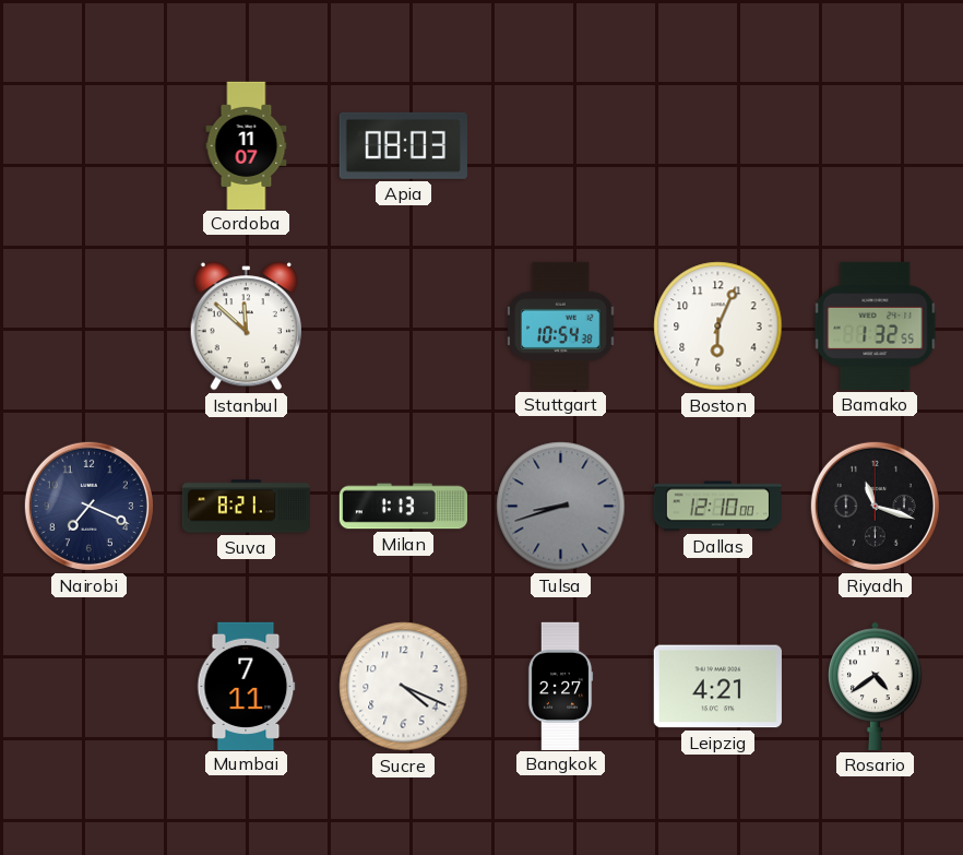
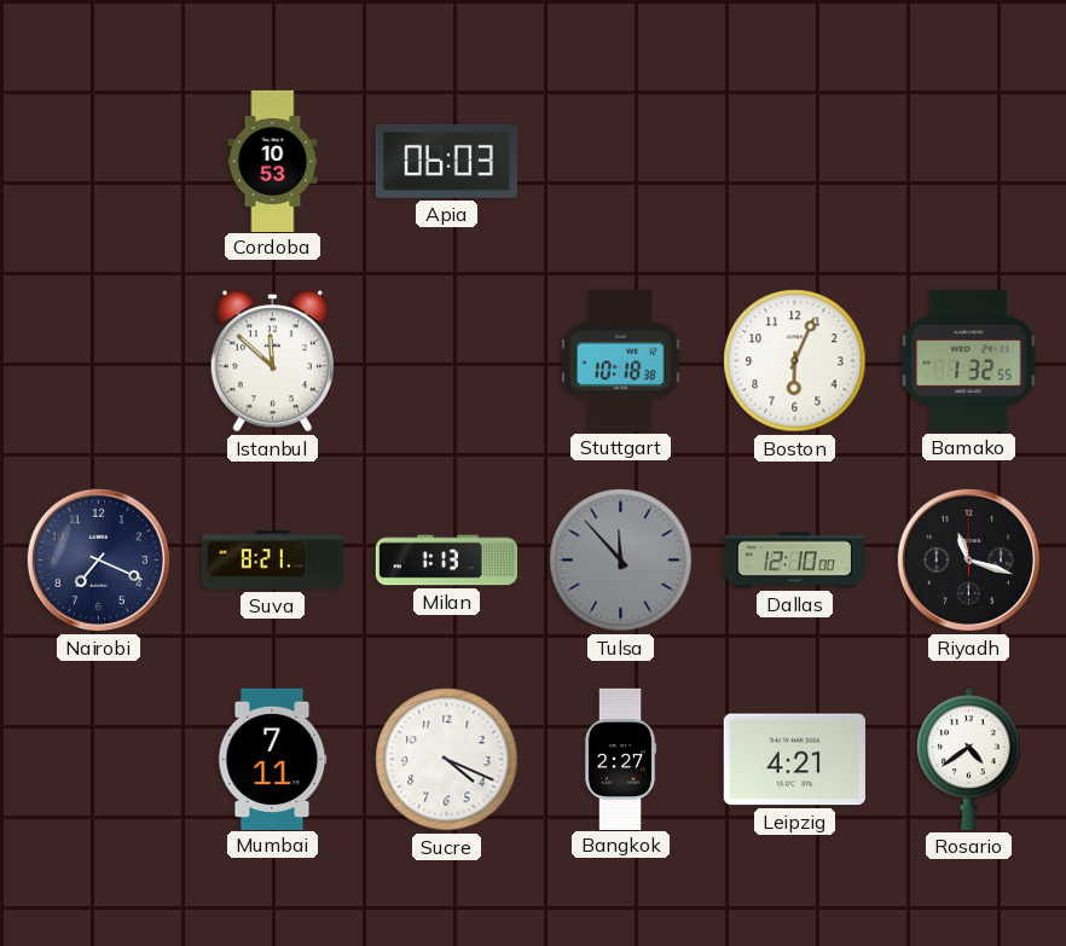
Cordoba: 11:07 -> 10:53 (273, 161)
Apia: 08:03 -> 06:03 (446, 161)
Stuttgart: 10:54 -> 10:18 (621, 360)
Tulsa: 8:42 -> 11:53 (621, 561)
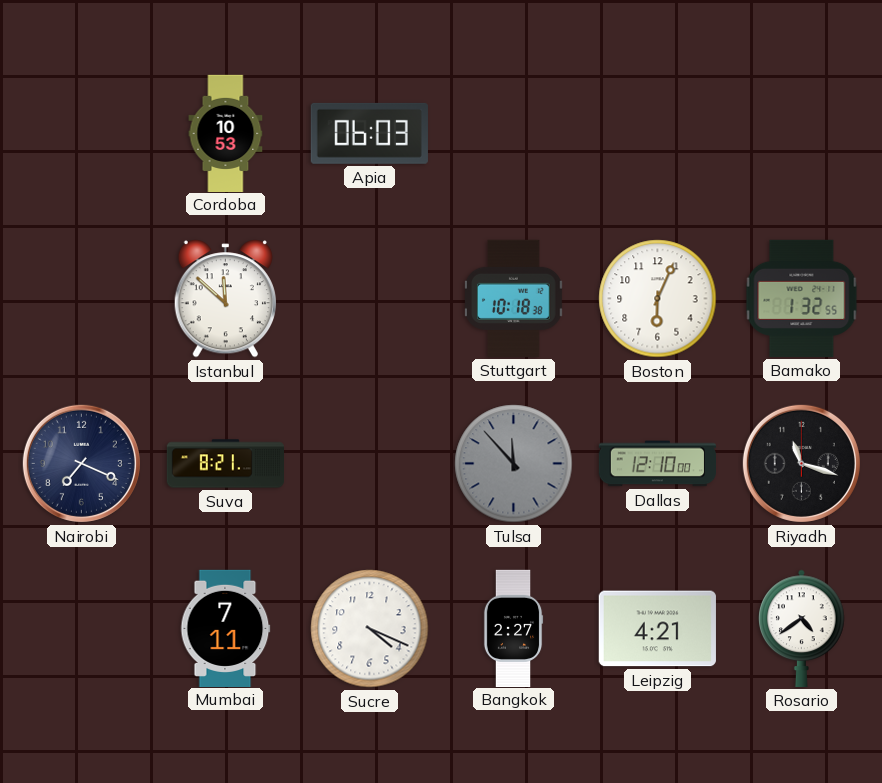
Milan: 1:13 -> none (446, 561)
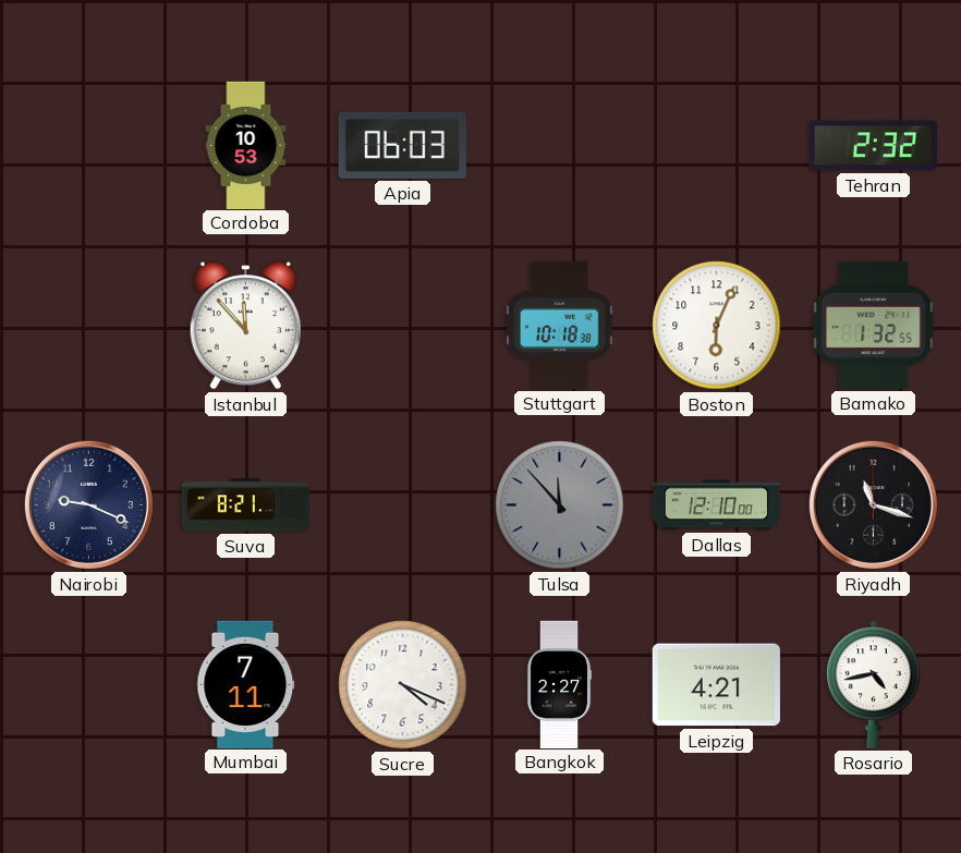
Tehran: none -> 2:32 (873, 146)
Istanbul: 11:52 -> 11:53 (245, 326)
Nairobi: 7:19 -> 9:19 (88, 504)
Rosario: 4:39 -> 4:43 (874, 684)
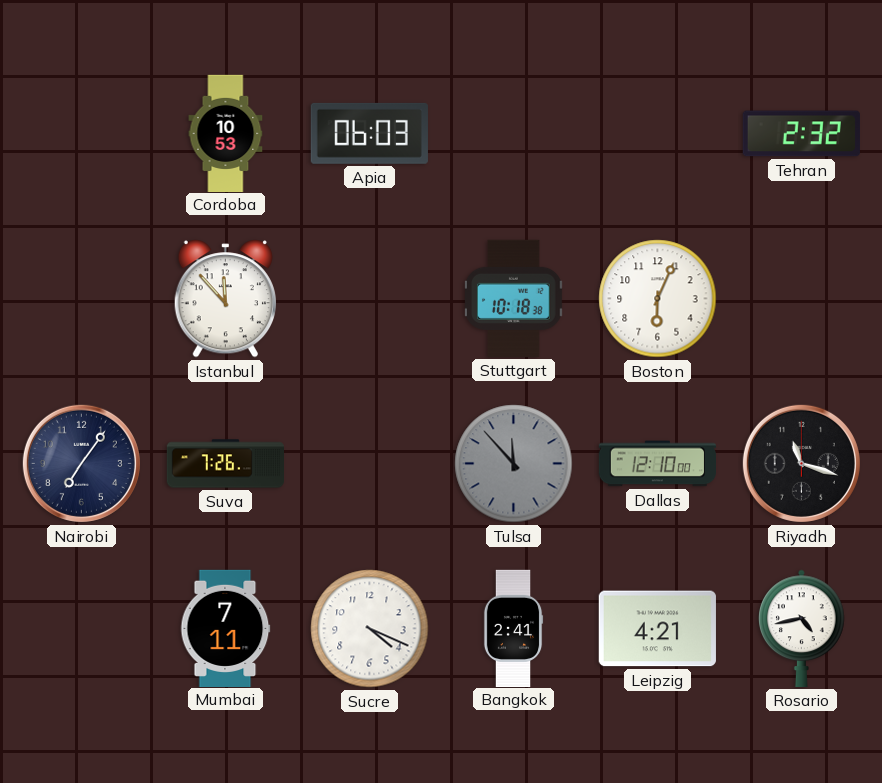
Bamako: 1:32 -> none (874, 325)
Nairobi: 9:19 -> 7:06 (81, 463)
Suva: 8:21 -> 7:26 (225, 464)
Bangkok: 2:27 -> 2:41 (513, 628)
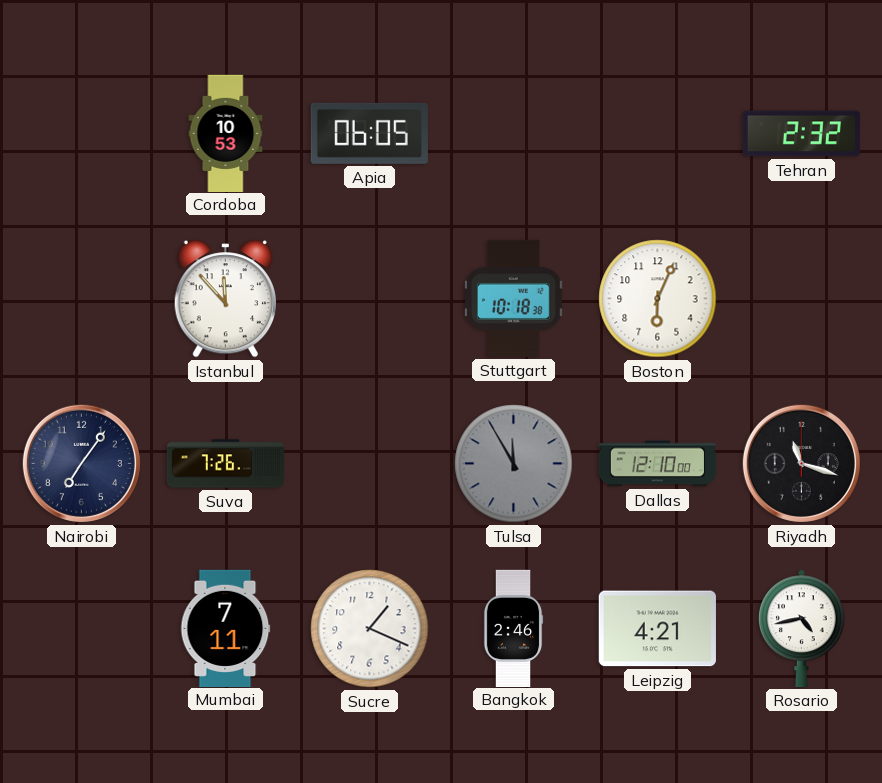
Apia: 06:03 -> 06:05 (369, 133)
Tulsa: 11:53 -> 11:55 (514, 464)
Sucre: 4:19 -> 1:19 (370, 629)
Bangkok: 2:41 -> 2:46 (513, 628)
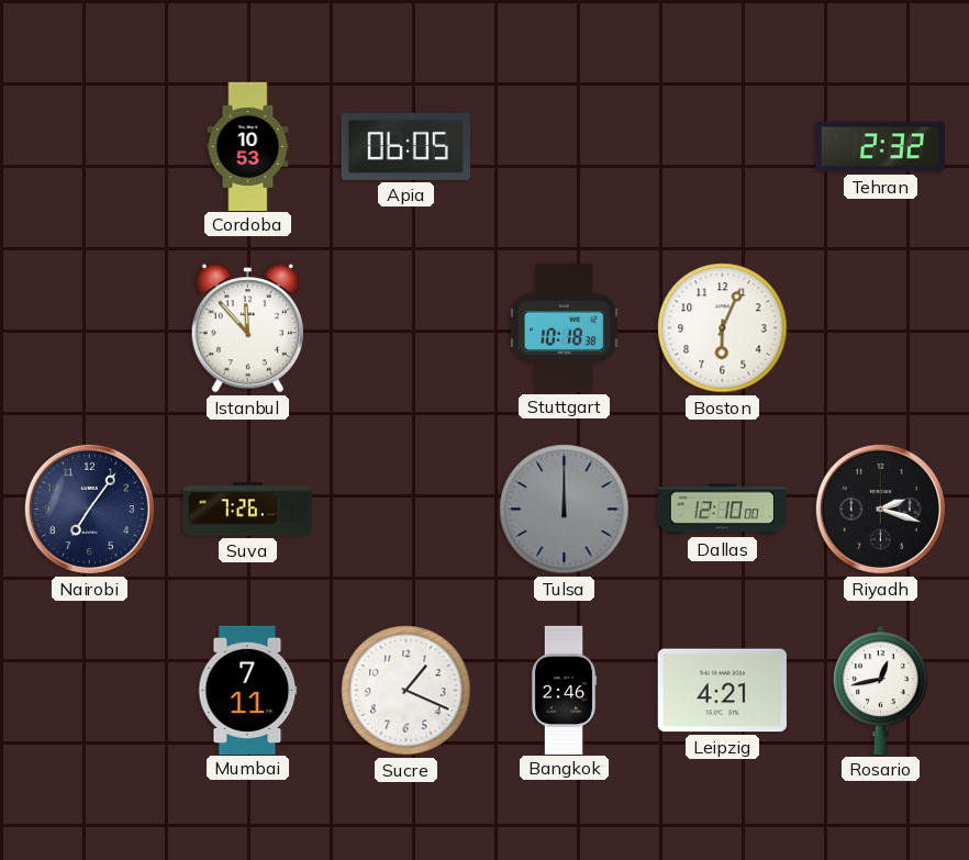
Tulsa: 11:55 -> 12:00 (565, 510)
Riyadh: 11:18 -> 2:18 (880, 509)
Rosario: 4:43 -> 12:43 (881, 690)
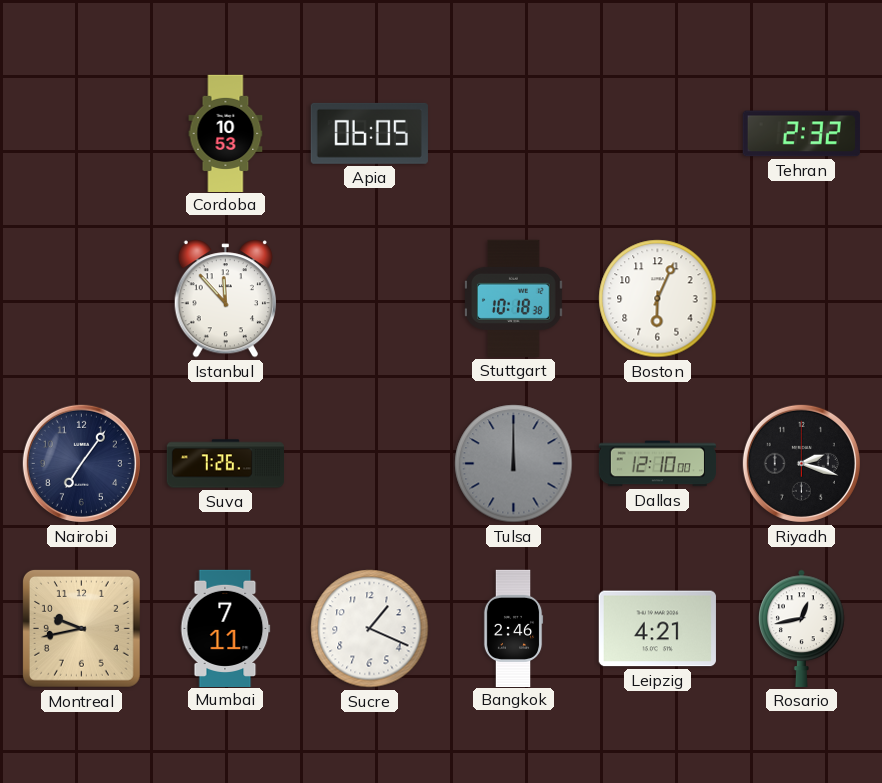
Montreal: none -> 9:43 (81, 628)
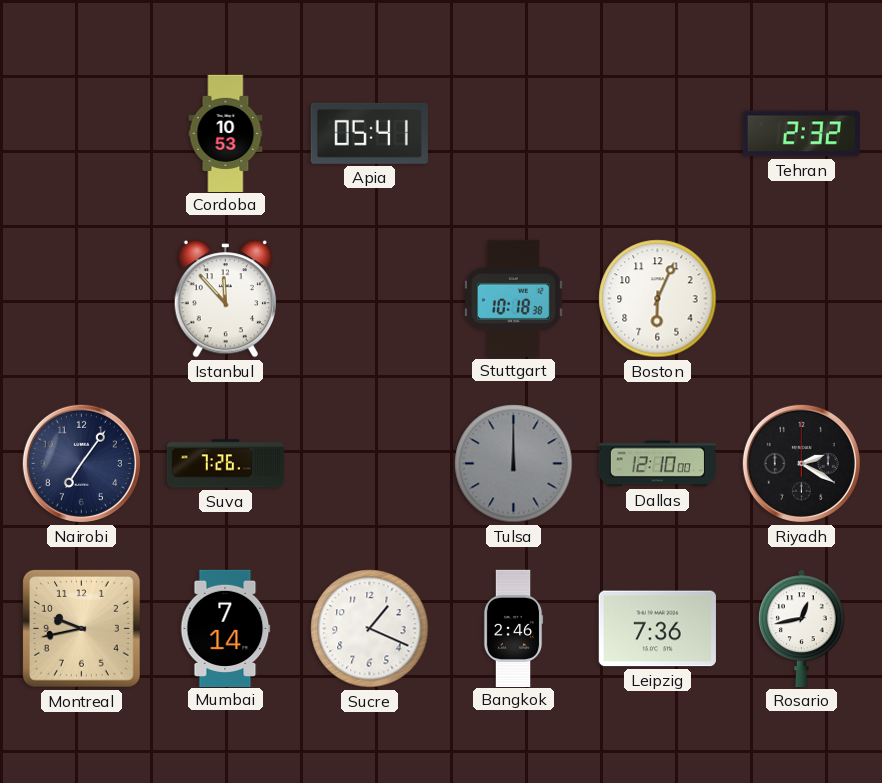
Apia: 06:05 -> 05:41 (369, 133)
Riyadh: 2:18 -> 2:20 (801, 463)
Mumbai: 7:11 -> 7:14 (226, 628)
Leipzig: 4:21 -> 7:36 (657, 629)
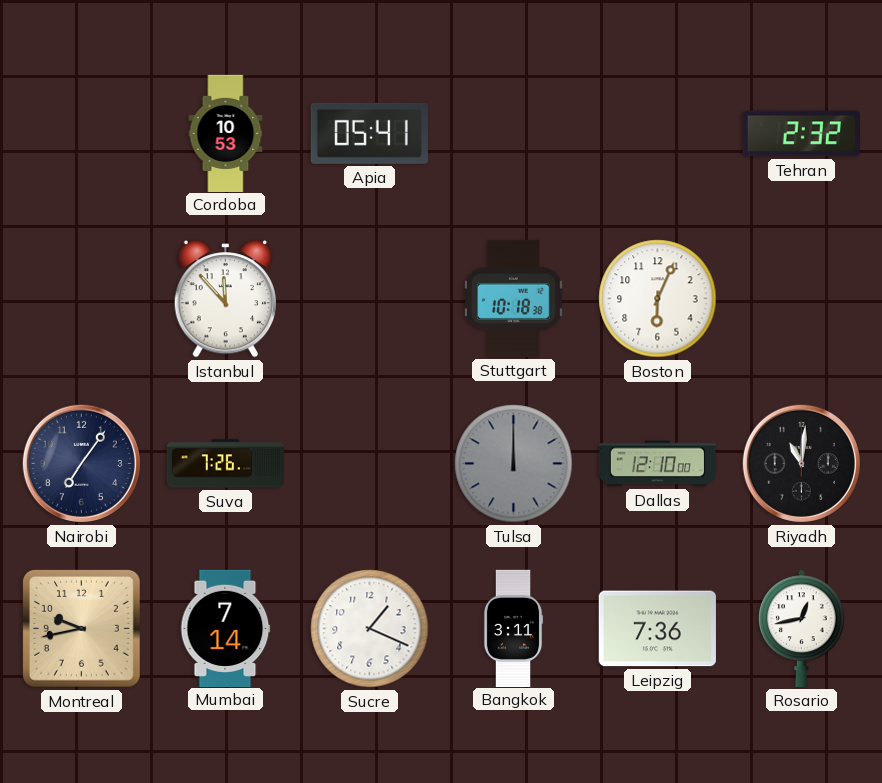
Riyadh: 2:20 -> 11:01 (801, 463)
Bangkok: 2:46 -> 3:11 (513, 628)
